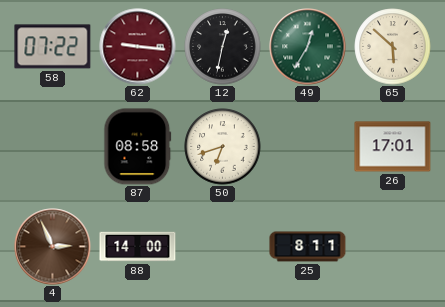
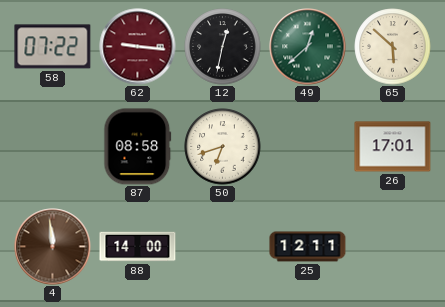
49: 12:35 -> 12:38 (308, 47)
4: 2:56 -> 11:59 (53, 247)
25: 8:11 -> 12:11 (308, 247)
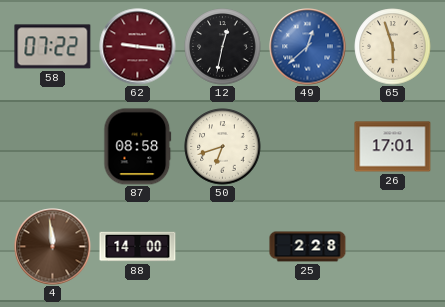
49 dial: green -> blue (308, 47)
65: 5:52 -> 5:57 (393, 47)
25: 12:11 -> 2:28 (308, 247)
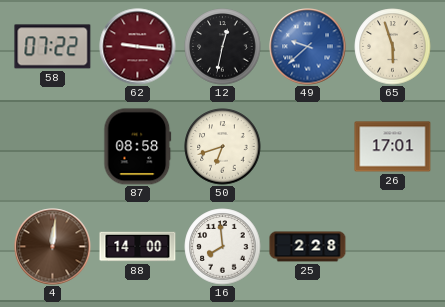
49: 12:38 -> 9:38 (308, 47)
4: 11:59 -> 12:01 (53, 247)
16: none -> 7:59 (223, 247)
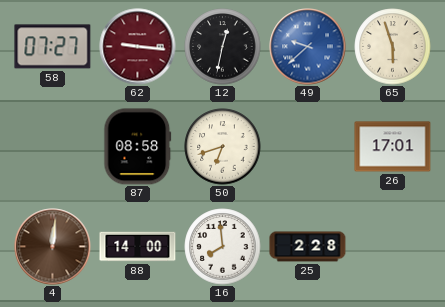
58: 07:22 -> 07:27 (53, 47)
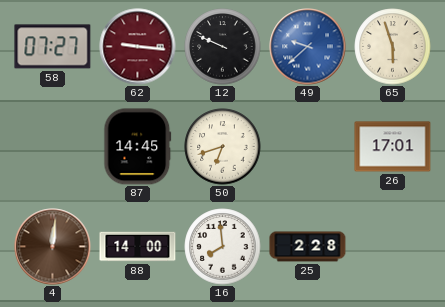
12: 12:32 -> 9:49 (223, 47)
87: 08:58 -> 14:45 (138, 147)
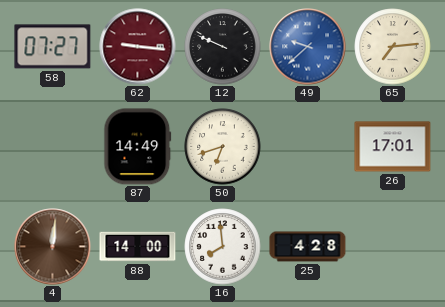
65: 5:57 -> 7:14 (393, 47)
87: 14:45 -> 14:49 (138, 147)
25: 2:28 -> 4:28 (308, 247)
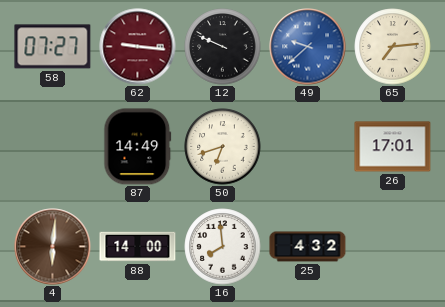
4: 12:01 -> 6:01 (53, 247)
25: 4:28 -> 4:32 (308, 247)
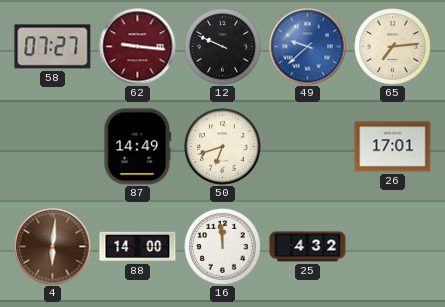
16: 7:59 -> 11:59 (223, 247)
